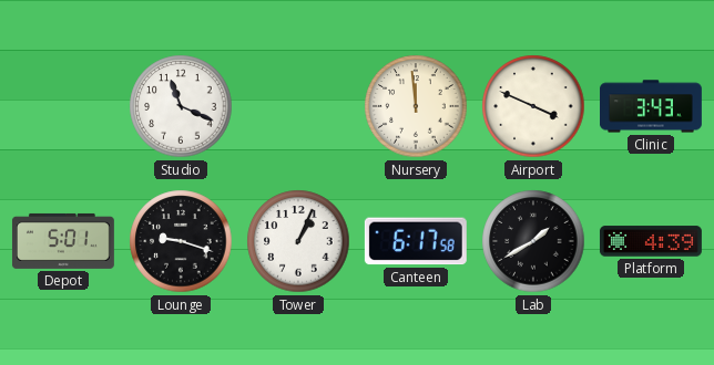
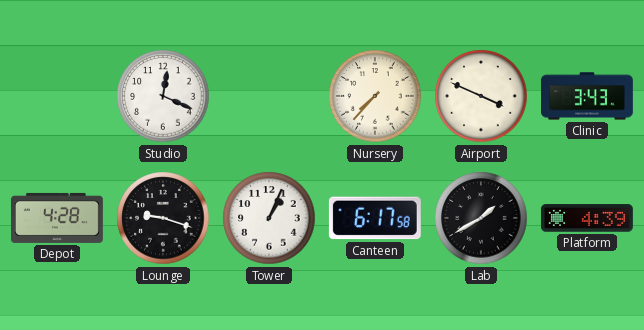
Studio: 11:19 -> 12:19 (163, 96)
Nursery: 11:59 -> 7:37 (375, 96)
Depot: 5:01 -> 4:28 (57, 218)
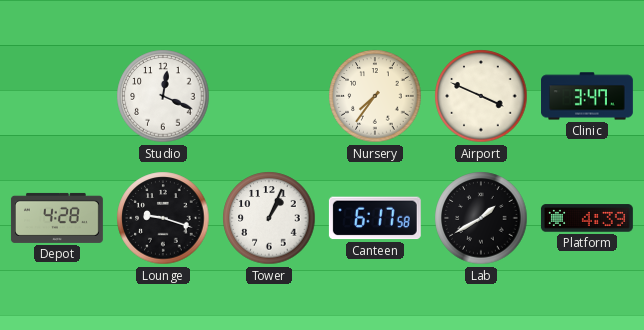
Nursery: 7:37 -> 7:36 (375, 96)
Clinic: 3:43 -> 3:47 (588, 96)
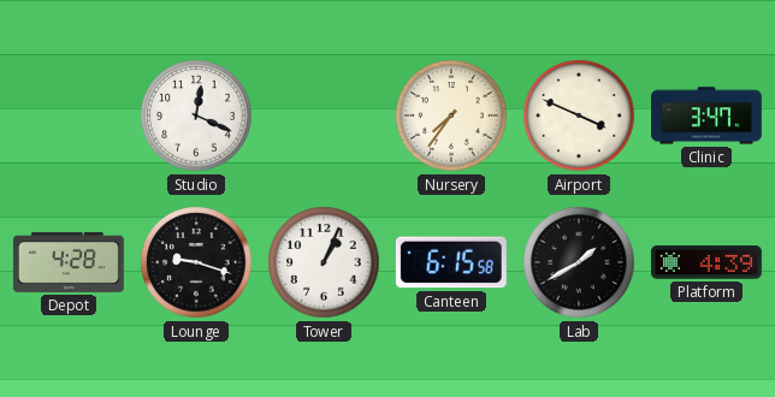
Canteen: 6:17 -> 6:15 (451, 262)
